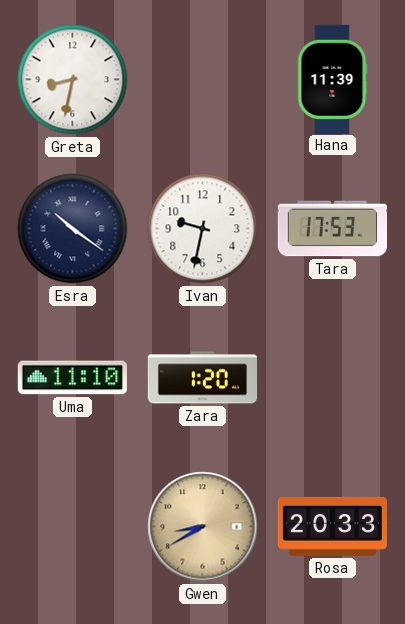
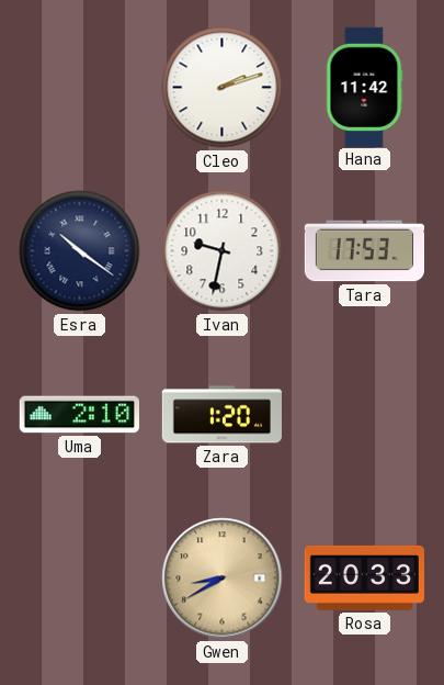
Greta: 8:32 -> none (73, 80)
Cleo: none -> 2:12 (223, 88)
Hana: 11:39 -> 11:42 (364, 87)
Uma: 11:10 -> 2:10 (79, 415)
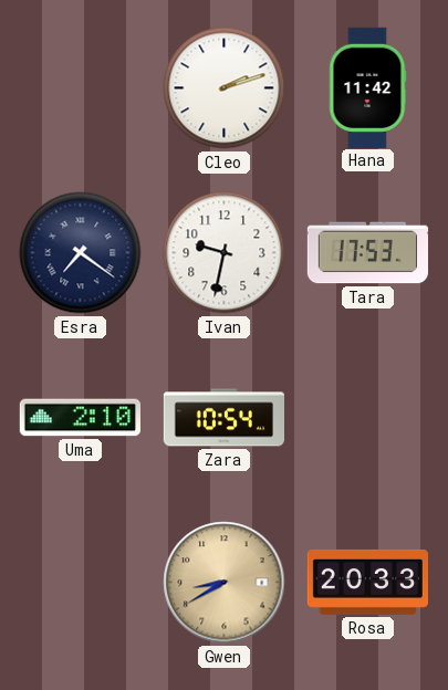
Esra: 10:21 -> 7:21 (81, 253)
Zara: 1:20 -> 10:54 (223, 418)
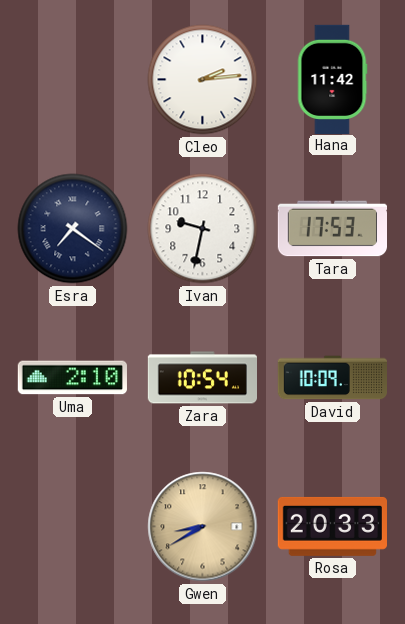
Cleo: 2:12 -> 2:14 (203, 80)
David: none -> 10:09 (332, 378)
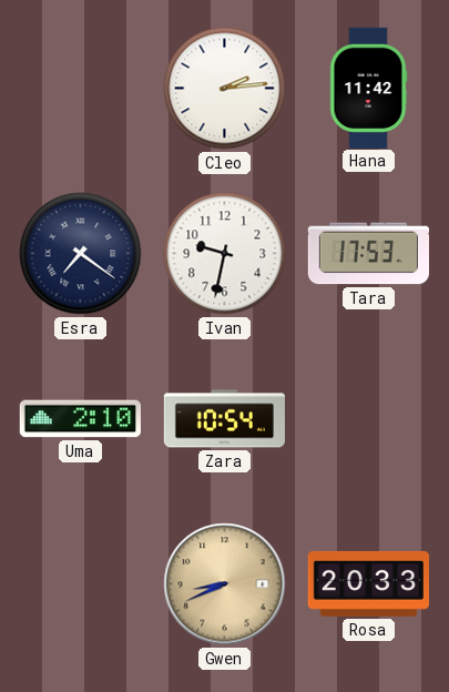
David: 10:09 -> none (332, 378)
Gwen: 8:40 -> 8:41 (225, 584)
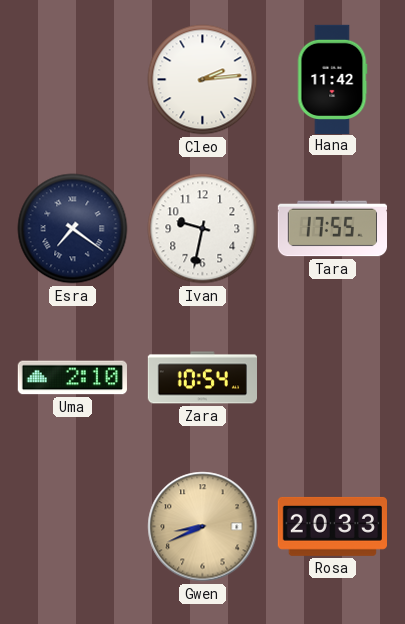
Tara: 17:53 -> 17:55 (332, 229)
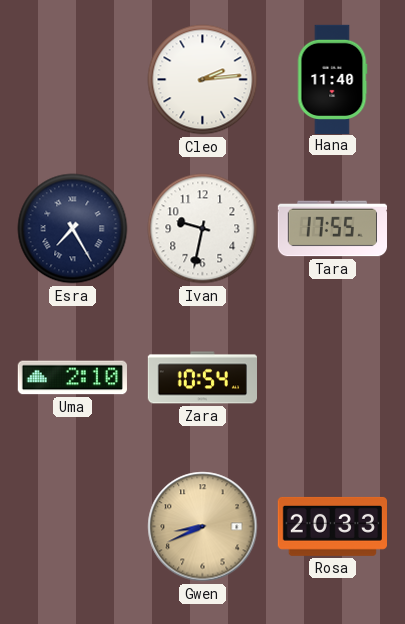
Hana: 11:42 -> 11:40 (332, 79)
Esra: 7:21 -> 7:25 (73, 229)
